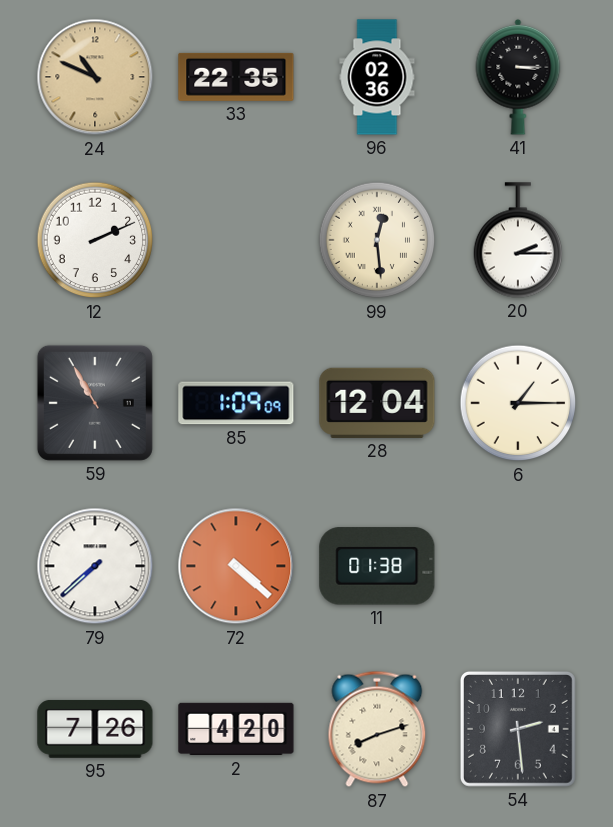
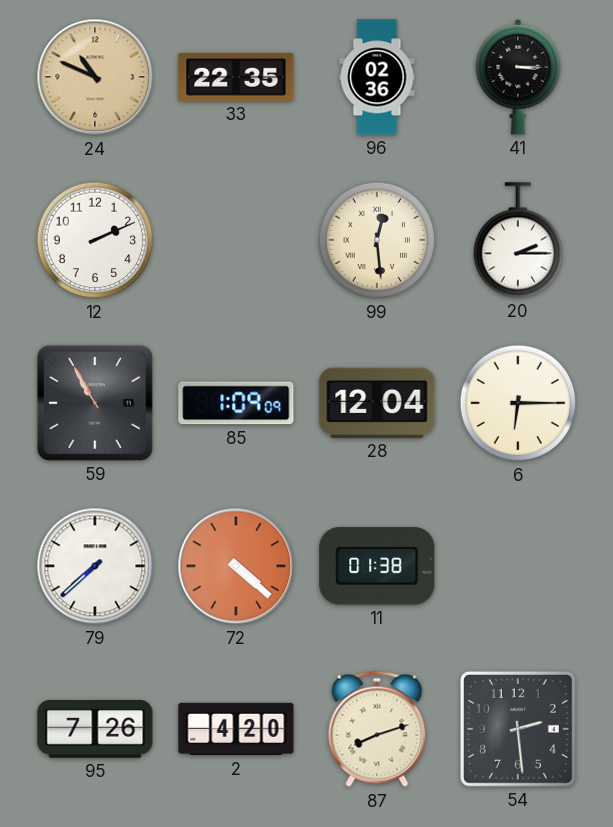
6: 1:15 -> 6:15 (518, 403)
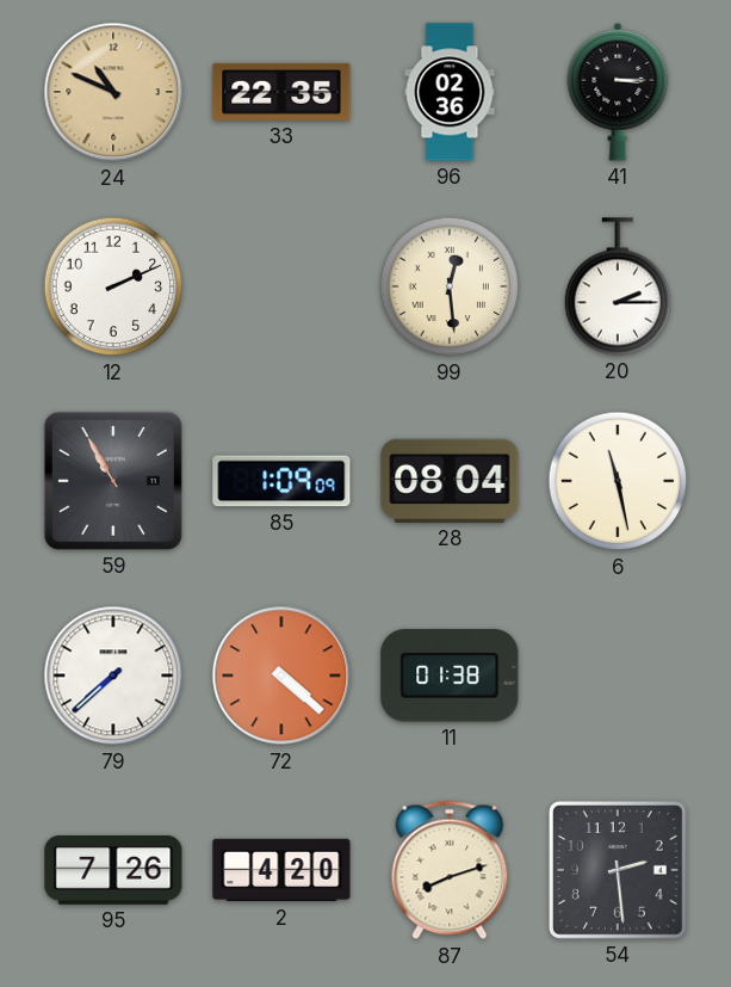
28: 12:04 -> 08:04 (450, 481)
6: 6:15 -> 11:28 (618, 481)
